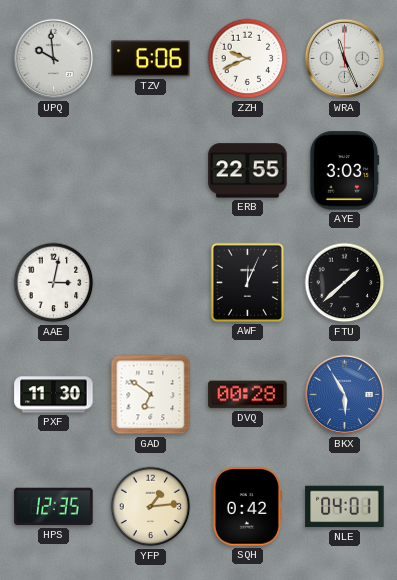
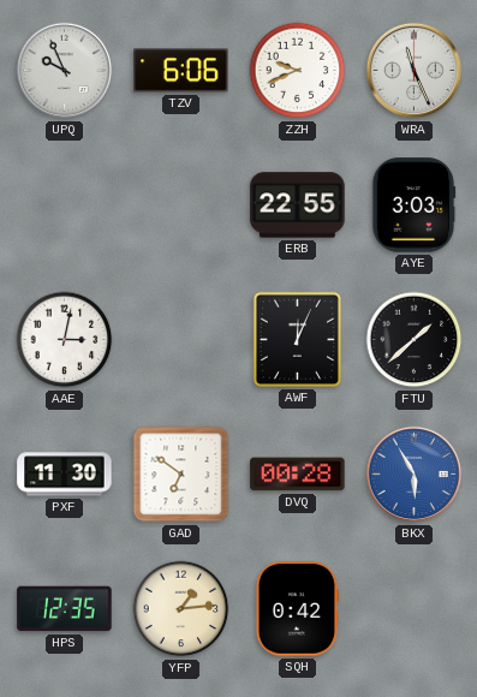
UPQ: 9:59 -> 9:56 (65, 71)
NLE: 04:01 -> none (345, 507)
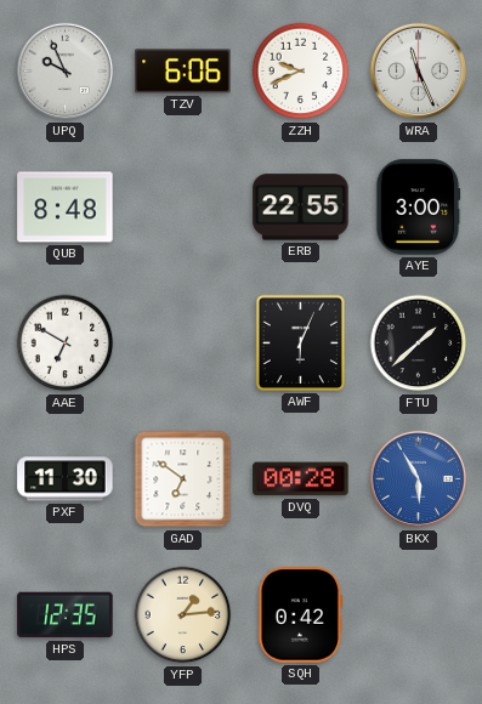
QUB: none -> 8:48 (66, 208)
AYE: 3:03 -> 3:00 (418, 208)
AAE: 3:02 -> 6:50 (66, 344)
AWF: 12:04 -> 6:04 (300, 342)
